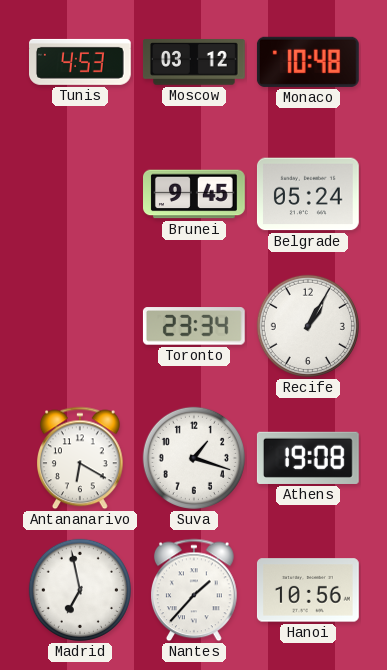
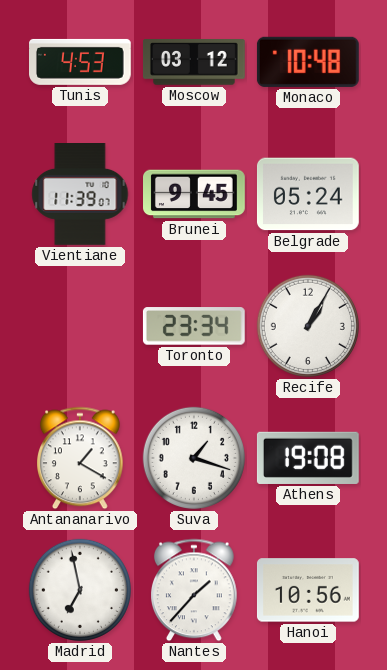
Vientiane: none -> 11:39 (80, 195)
Antananarivo: 6:20 -> 1:20 (81, 458)
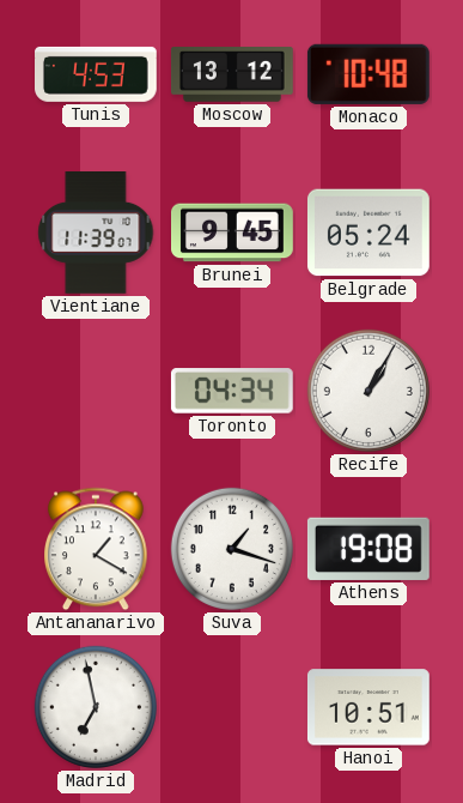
Moscow: 03:12 -> 13:12 (232, 74)
Toronto: 23:34 -> 04:34 (232, 391)
Nantes: 1:37 -> none (195, 590)
Hanoi: 10:56 -> 10:51 (368, 707)
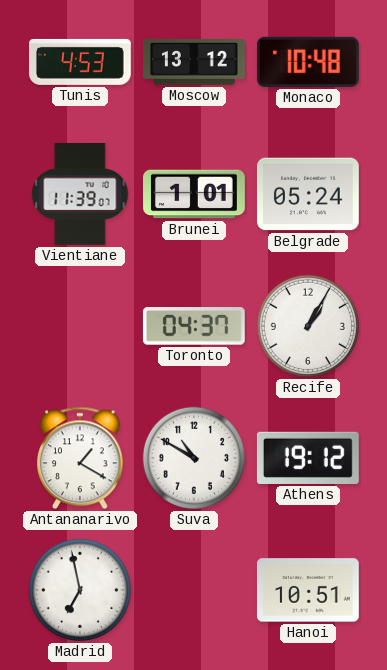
Brunei: 9:45 -> 1:01 (195, 194)
Toronto: 04:34 -> 04:37 (194, 326)
Suva: 1:18 -> 10:50 (194, 458)
Athens: 19:08 -> 19:12 (308, 458)
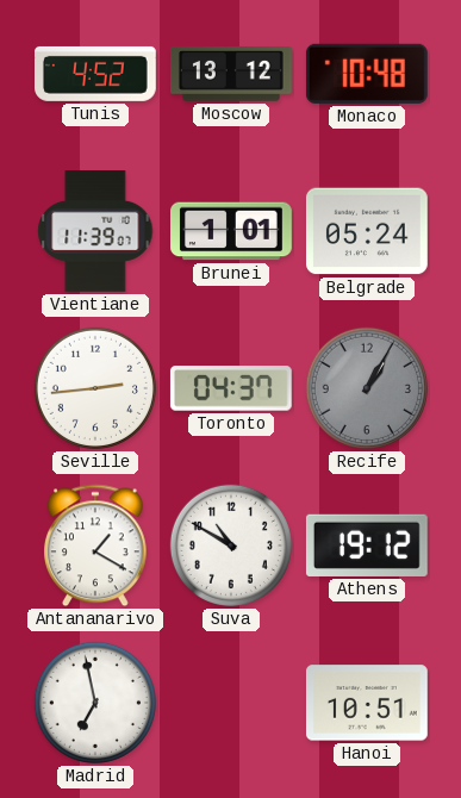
Tunis: 4:53 -> 4:52 (96, 74)
Seville: none -> 2:44 (95, 388)
Recife dial: white -> grey (367, 388)
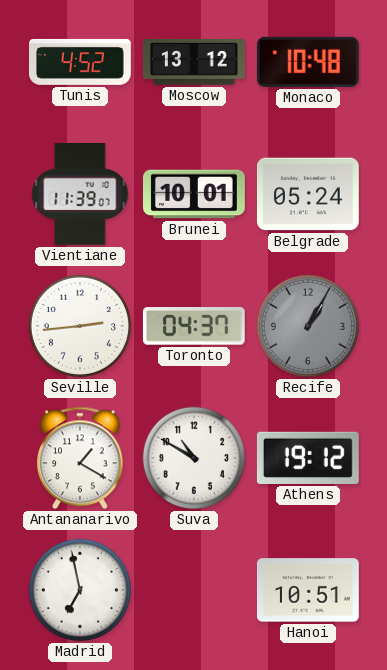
Brunei: 1:01 -> 10:01 (195, 194)
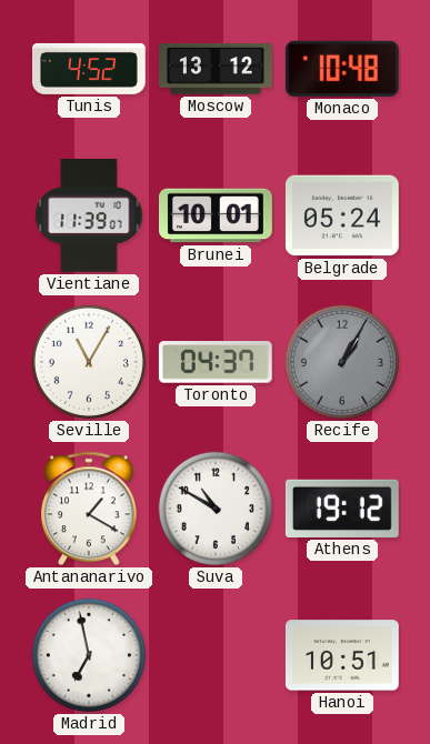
Seville: 2:44 -> 11:05 (89, 362)
